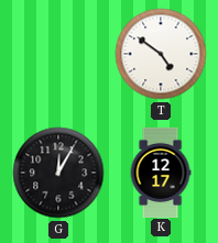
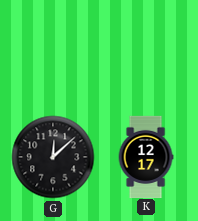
T: 4:51 -> none (161, 54)
G: 12:05 -> 12:08 (53, 157)
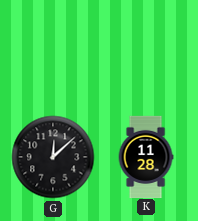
K: 12:17 -> 11:28 (146, 156)
